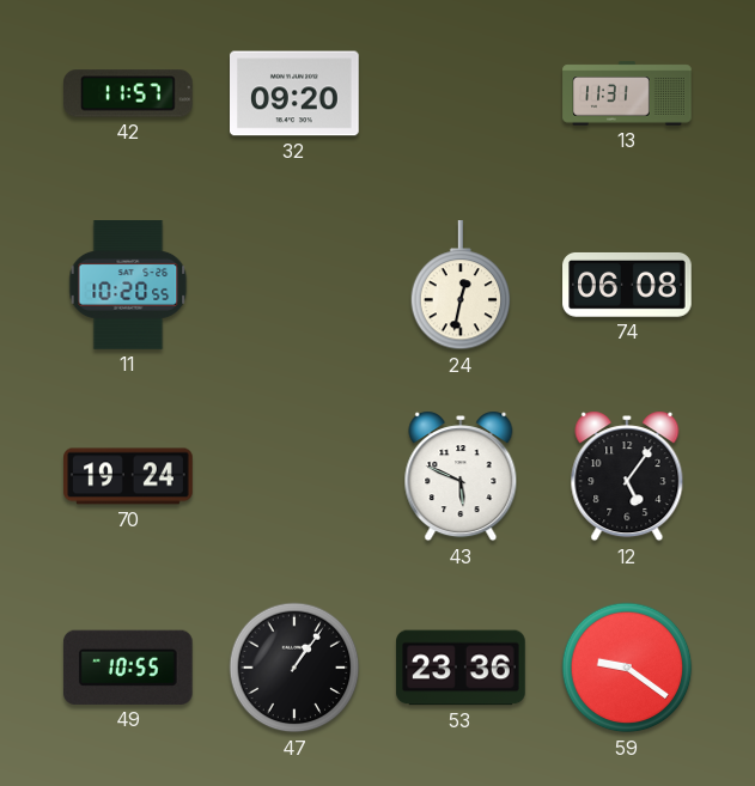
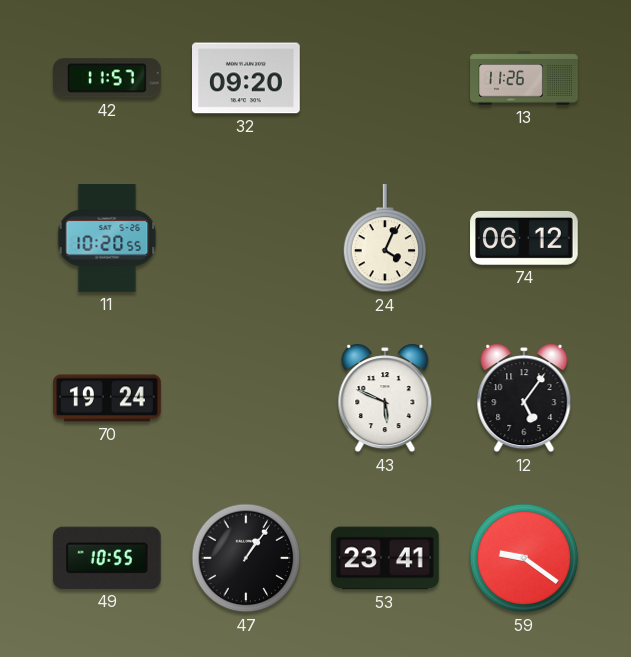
13: 11:31 -> 11:26 (524, 78)
24: 12:32 -> 4:04 (385, 239)
74: 06:08 -> 06:12 (524, 238)
53: 23:36 -> 23:41 (385, 558)
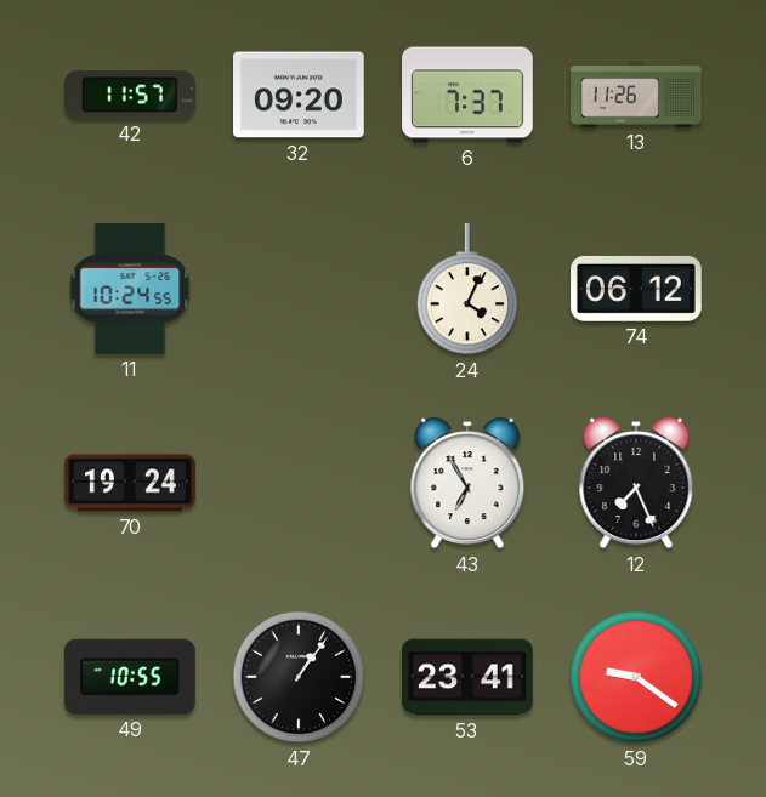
6: none -> 7:37 (467, 95)
11: 10:20 -> 10:24 (130, 289)
43: 5:49 -> 6:55 (467, 483)
12: 5:06 -> 7:26 (636, 483)
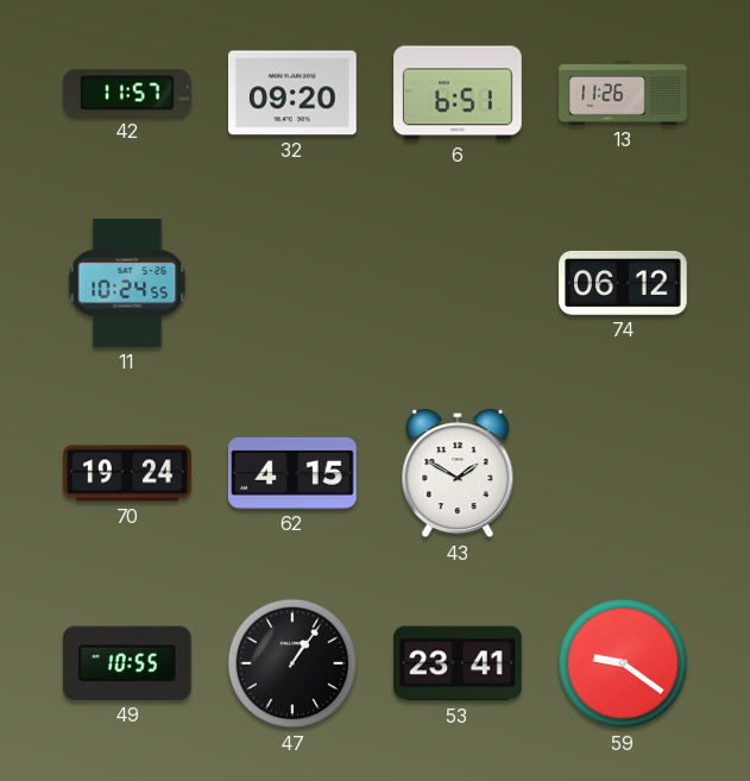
6: 7:37 -> 6:51 (458, 93)
24: 4:04 -> none (467, 290)
62: none -> 4:15 (294, 473)
43: 6:55 -> 1:50 (458, 473)
12: 7:26 -> none (636, 483)
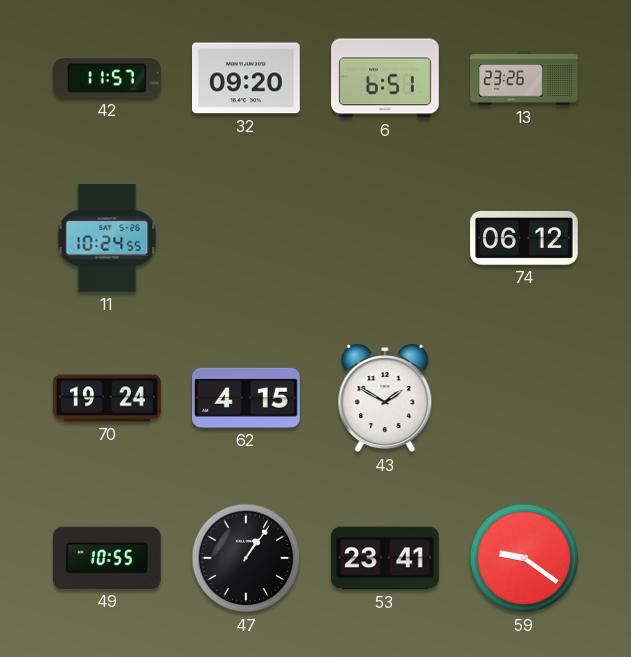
13: 11:26 -> 23:26 (524, 78)
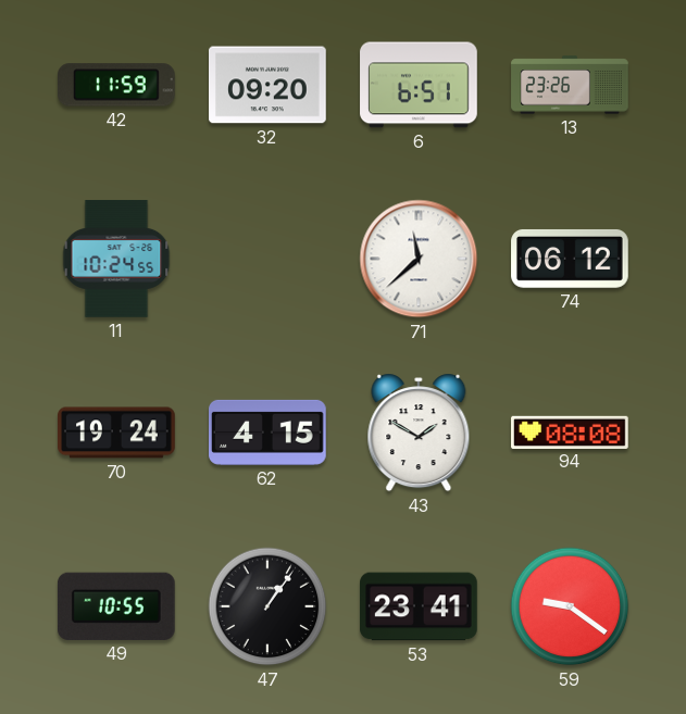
42: 11:57 -> 11:59 (117, 85)
71: none -> 11:38 (419, 259)
94: none -> 08:08 (570, 431)
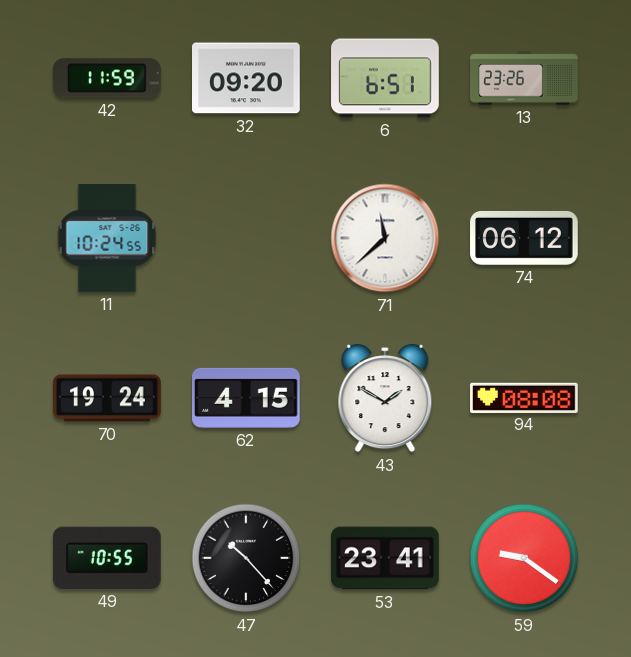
47: 1:06 -> 10:23 (246, 558)
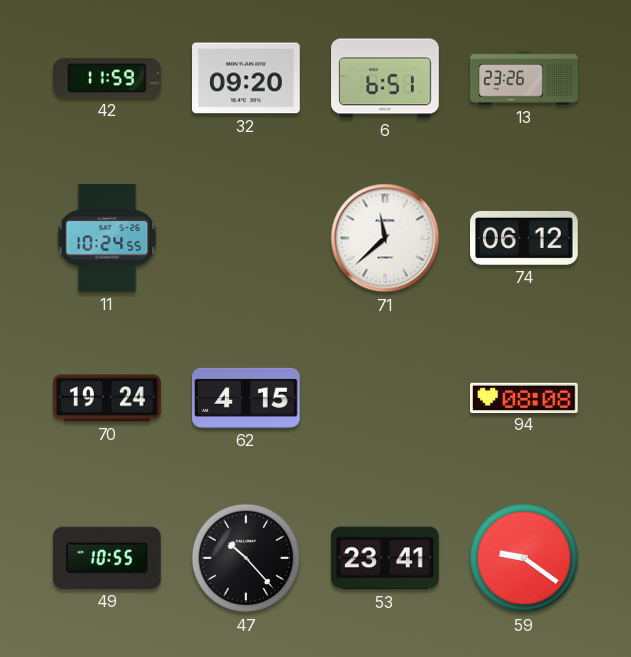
43: 1:50 -> none (385, 398)
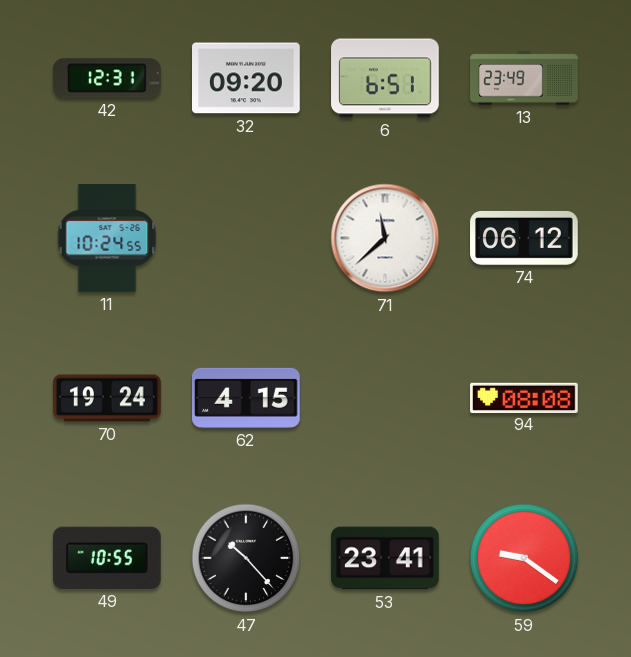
42: 11:59 -> 12:31 (108, 78)
13: 23:26 -> 23:49 (524, 78)
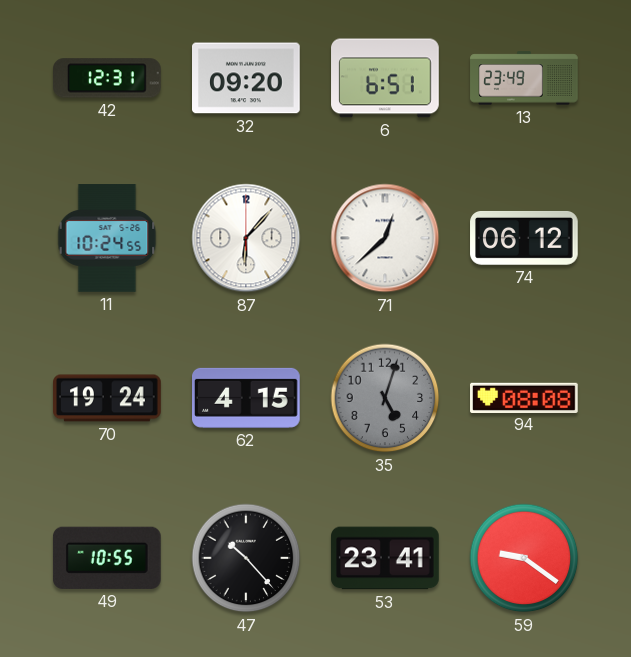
87: none -> 6:07 (246, 238)
71: 11:38 -> 12:38 (385, 238)
35: none -> 5:03 (385, 398)
